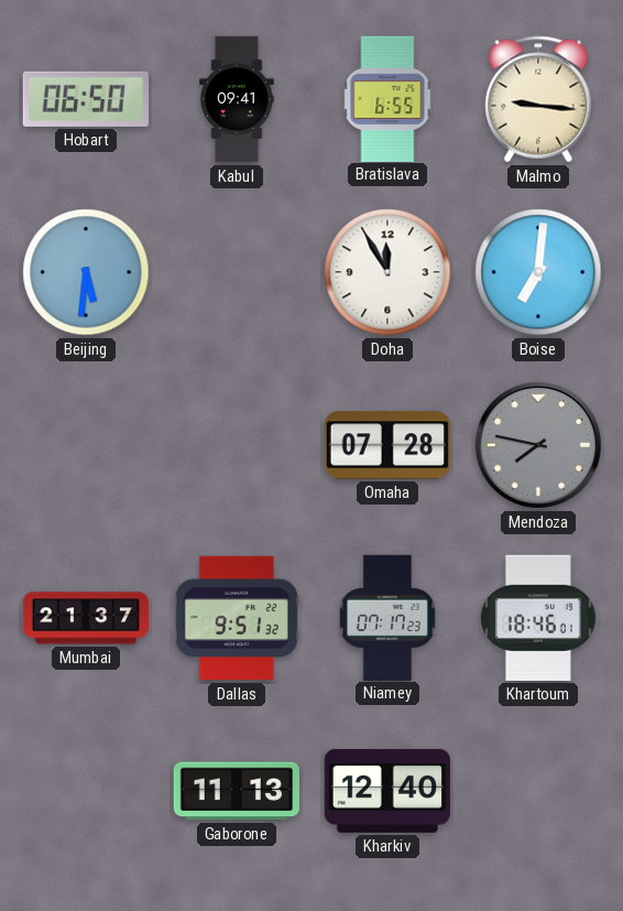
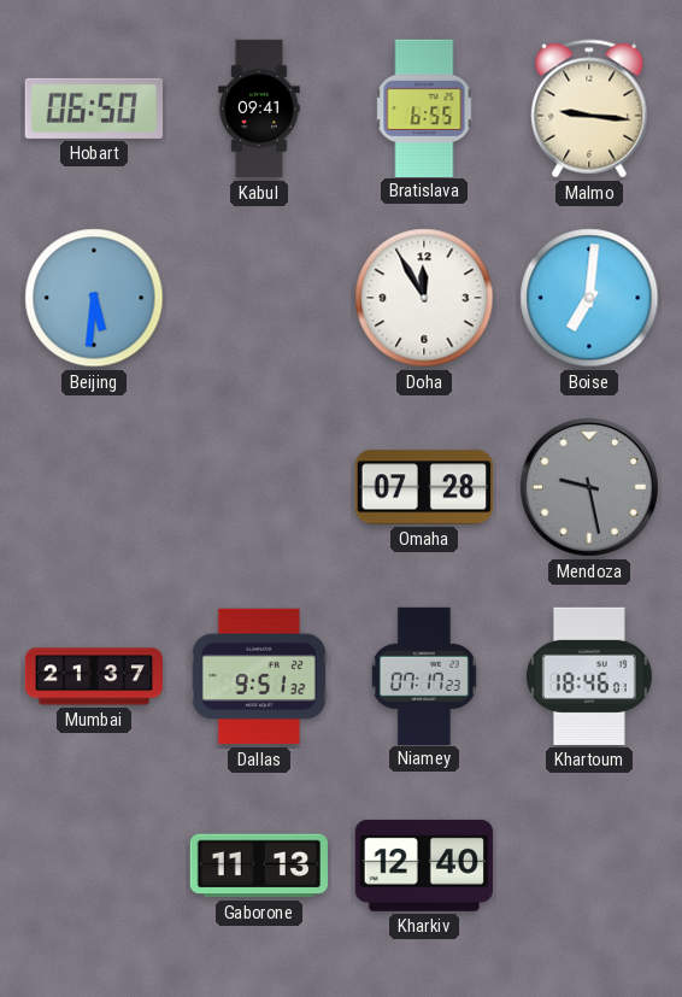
Mendoza: 7:47 -> 9:28 (589, 487)
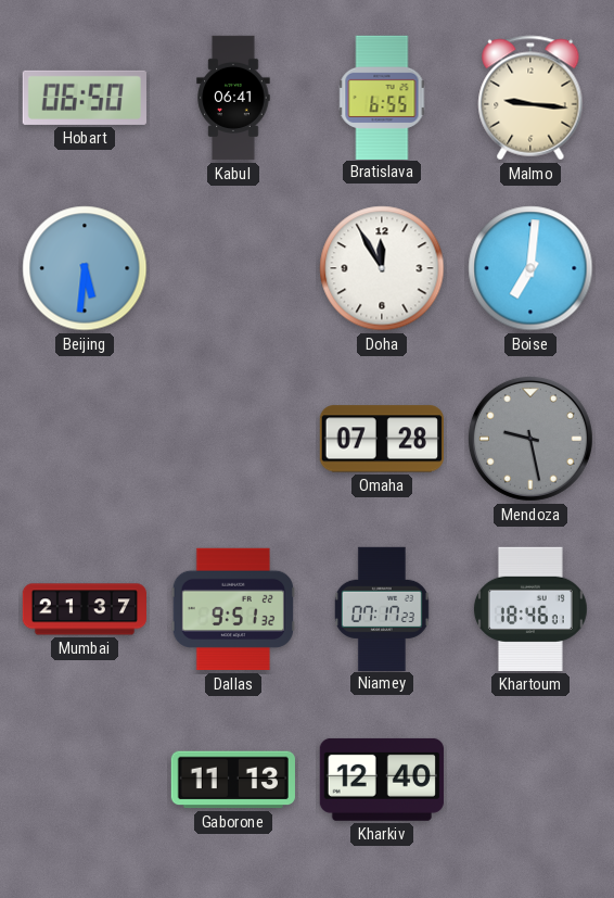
Kabul: 09:41 -> 06:41 (233, 98)
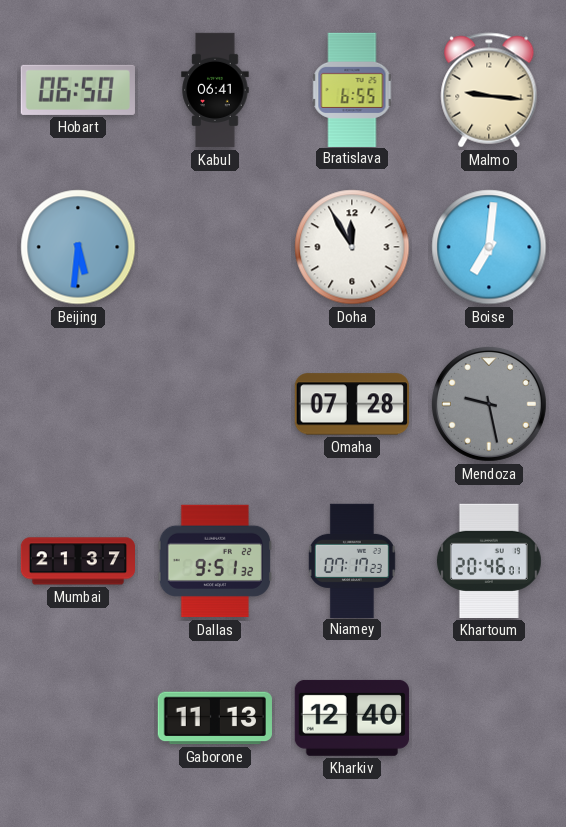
Khartoum: 18:46 -> 20:46 (489, 561)
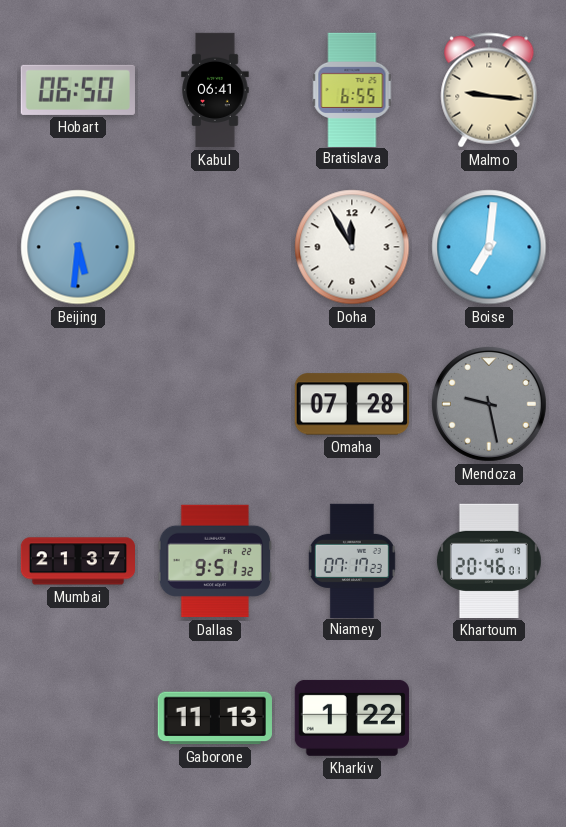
Kharkiv: 12:40 -> 1:22 (352, 718)
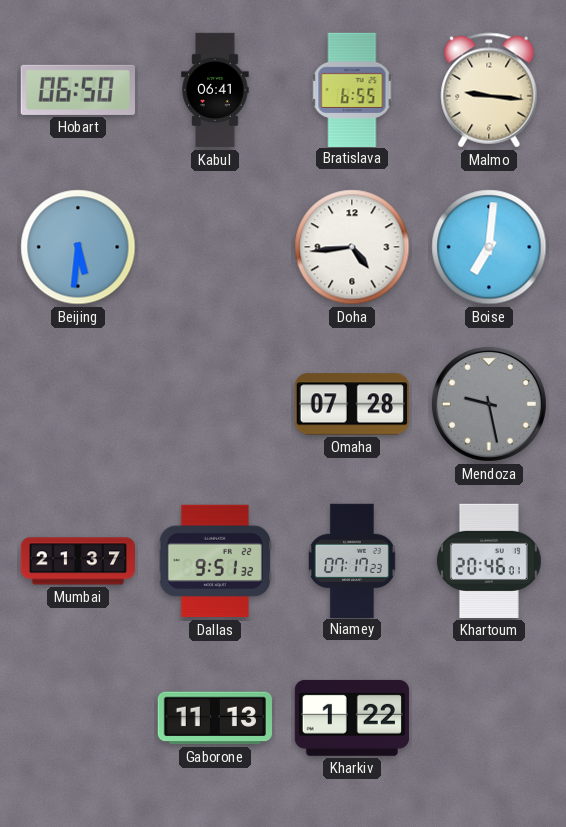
Doha: 11:55 -> 4:44 (352, 247)
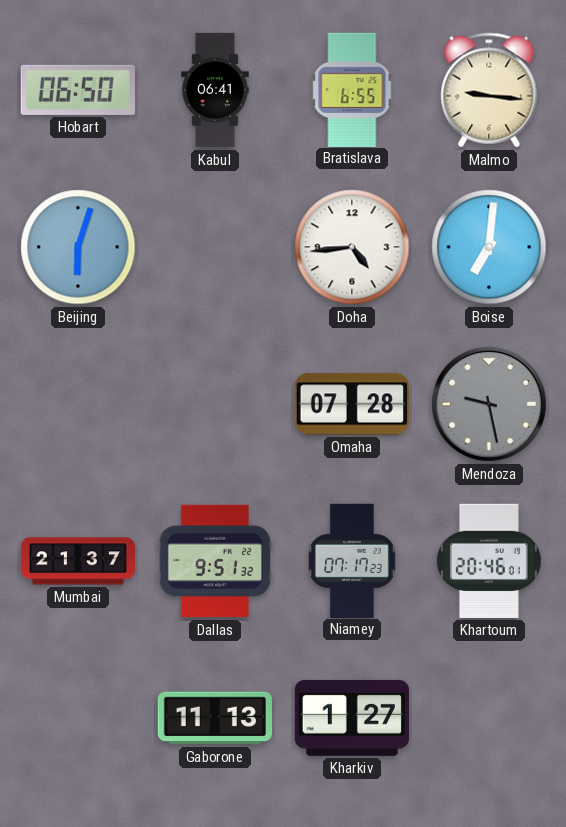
Beijing: 5:31 -> 6:03 (78, 247)
Kharkiv: 1:22 -> 1:27 (352, 718)
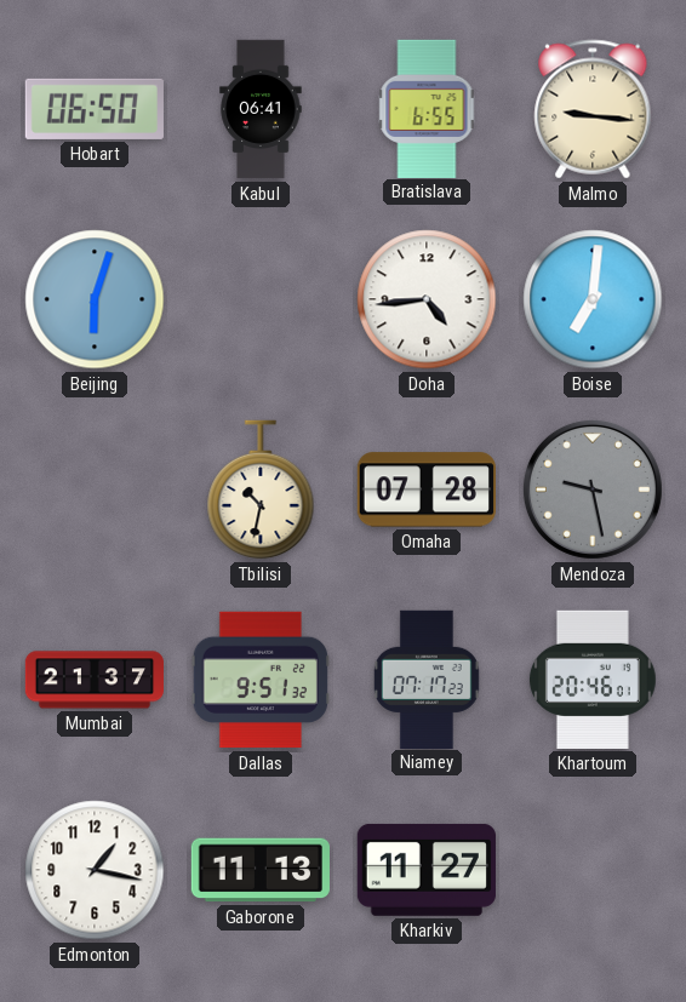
Tbilisi: none -> 10:32 (261, 489)
Edmonton: none -> 1:17 (95, 870)
Kharkiv: 1:27 -> 11:27 (427, 870)
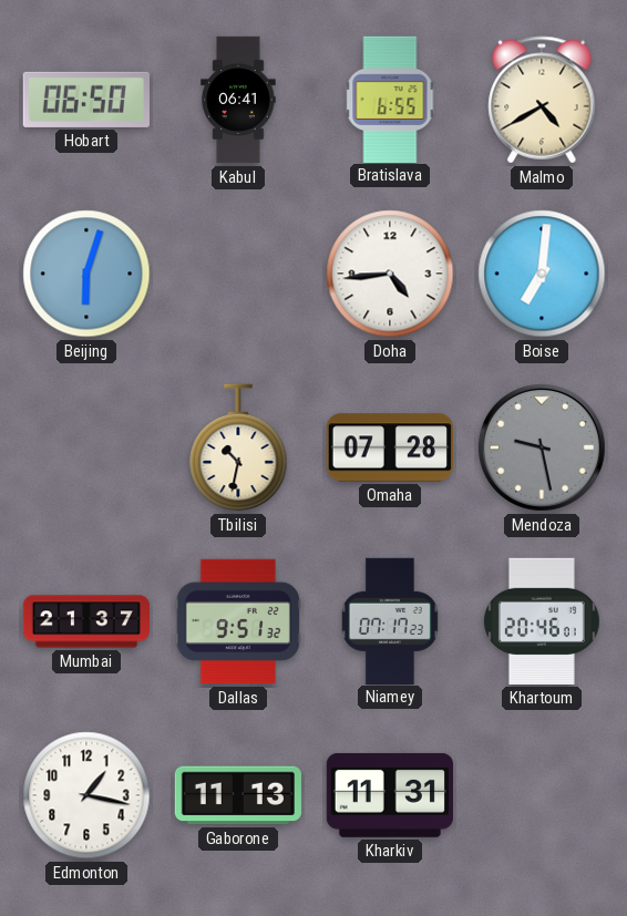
Malmo: 9:16 -> 4:40 (542, 100)
Kharkiv: 11:27 -> 11:31 (390, 795)
